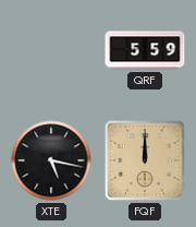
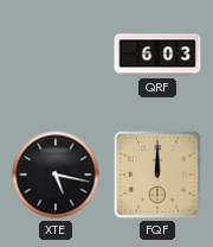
QRF: 5:59 -> 6:03 (157, 55)
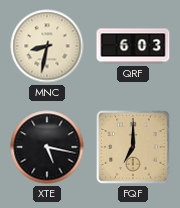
MNC: none -> 8:32 (47, 46)
FQF: 12:00 -> 7:00 (133, 147)
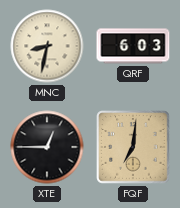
XTE: 5:17 -> 12:45 (47, 147)
FQF: 7:00 -> 7:01 (133, 147)
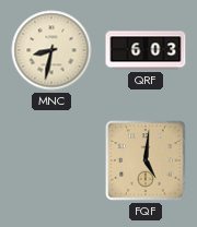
XTE: 12:45 -> none (47, 147)
FQF: 7:01 -> 5:01 (146, 160)
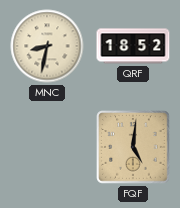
QRF: 6:03 -> 18:52 (133, 46)
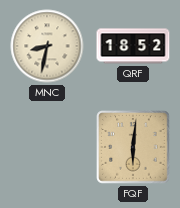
FQF: 5:01 -> 6:01 (133, 147)
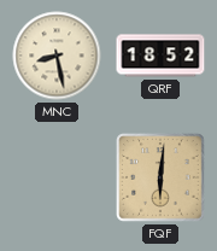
MNC: 8:32 -> 8:28 (57, 56)
